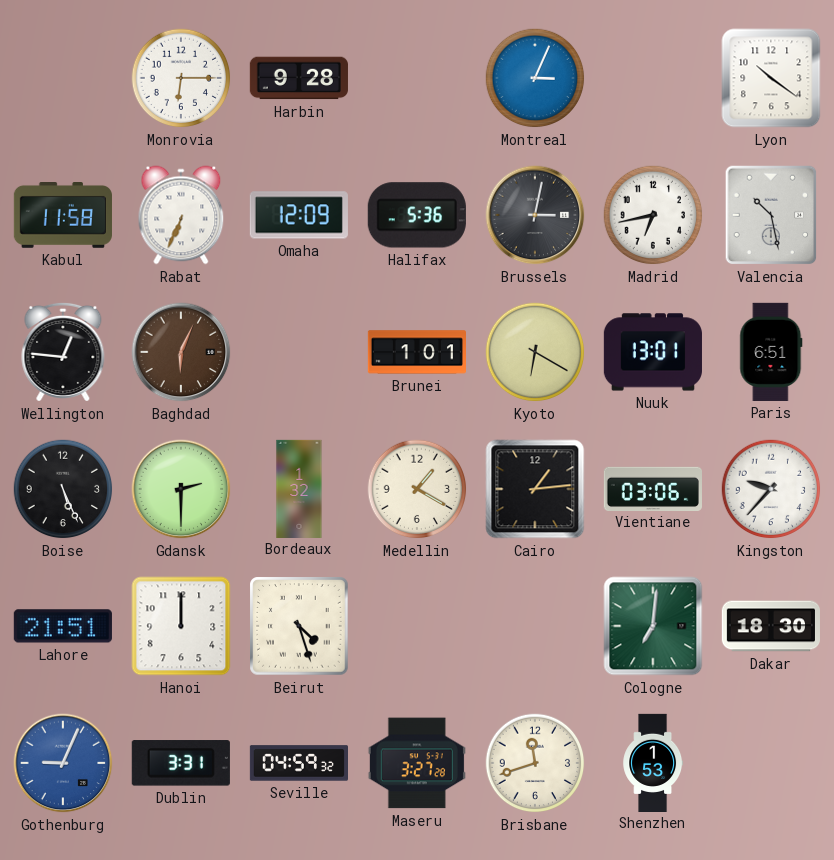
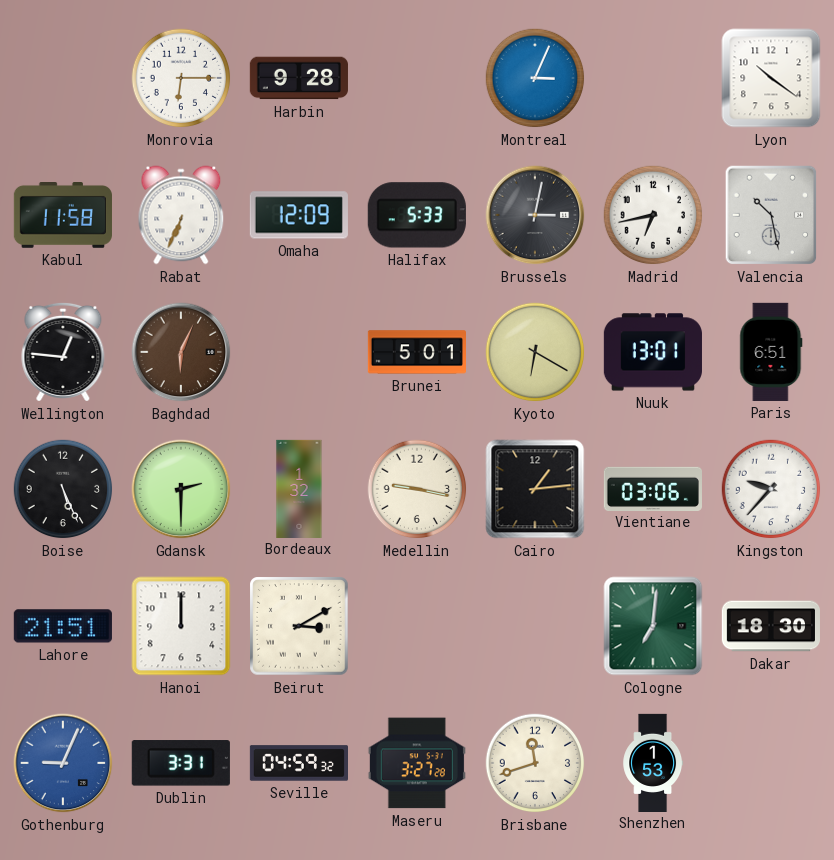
Halifax: 5:36 -> 5:33 (417, 215)
Brunei: 1:01 -> 5:01 (416, 352)
Medellin: 1:20 -> 9:17 (417, 489)
Beirut: 4:27 -> 3:10 (299, 626)
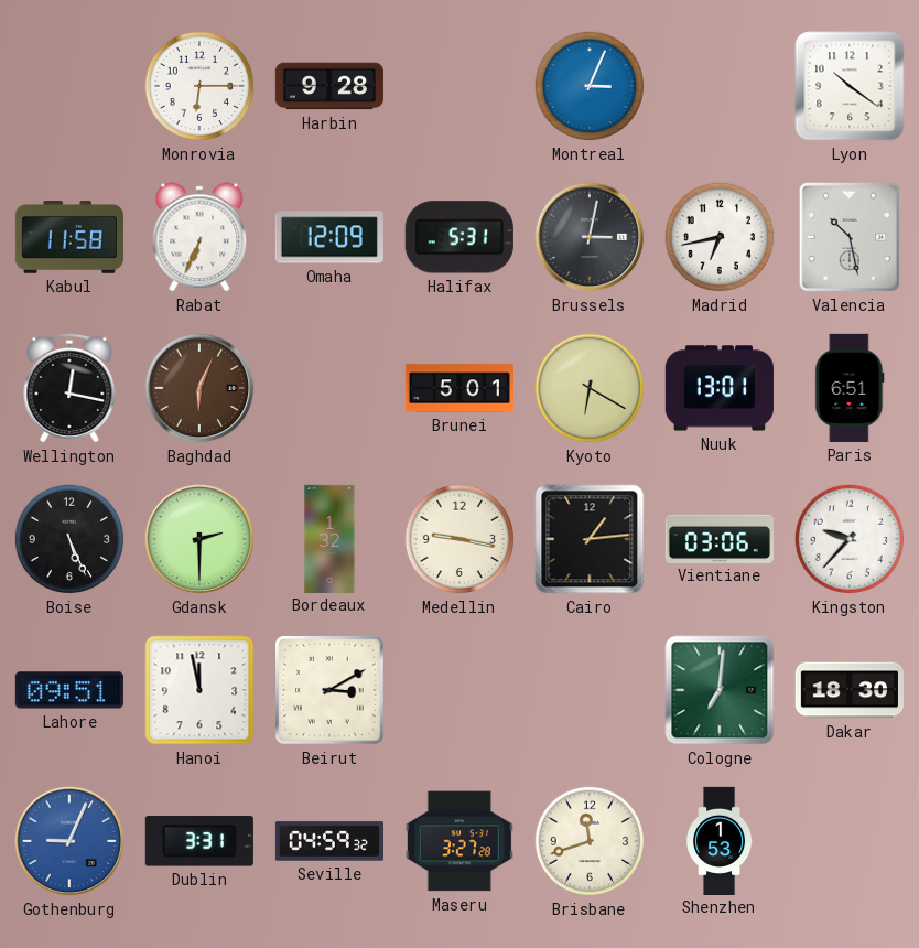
Halifax: 5:33 -> 5:31 (459, 237)
Wellington: 12:46 -> 12:17 (69, 388)
Lahore: 21:51 -> 09:51 (69, 690)
Hanoi: 12:00 -> 11:58 (199, 690)
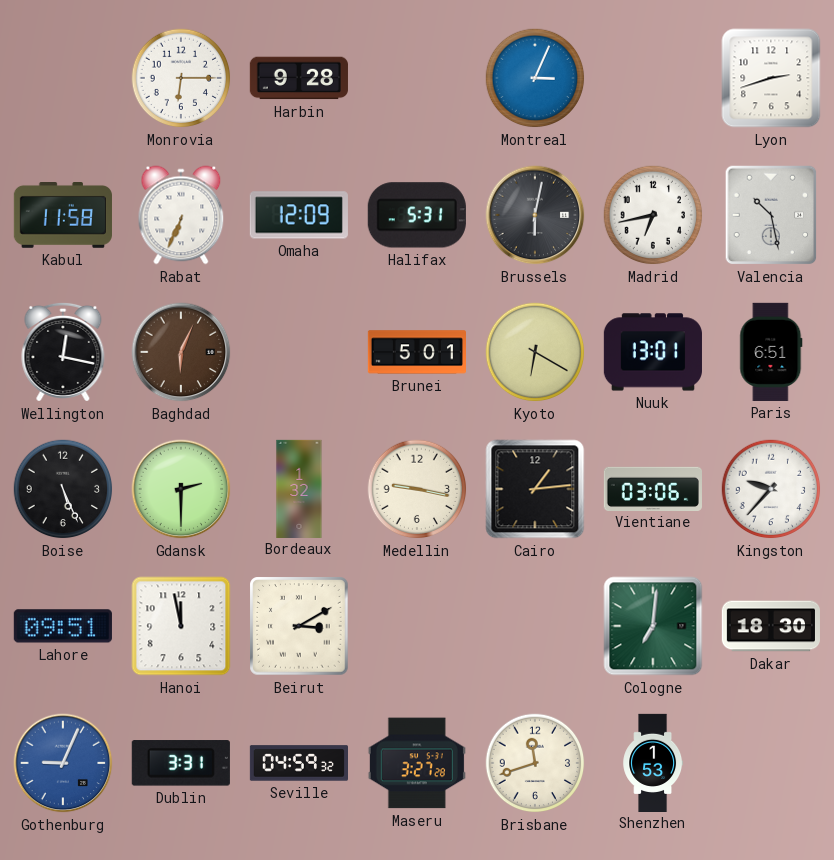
Lyon: 10:21 -> 2:42 (771, 78)
Brussels: 3:02 -> 6:02 (535, 215)
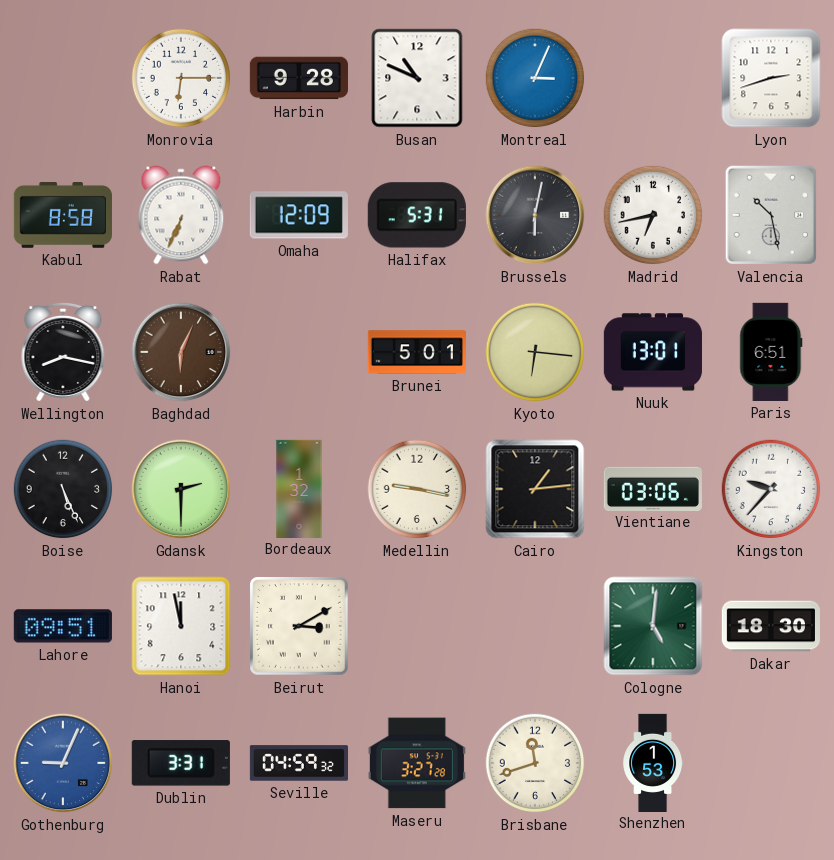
Busan: none -> 10:49 (417, 78)
Kabul: 11:58 -> 8:58 (63, 216)
Wellington: 12:17 -> 8:17 (63, 352)
Kyoto: 6:20 -> 6:16 (535, 352)
Cologne: 7:01 -> 5:01 (653, 626)
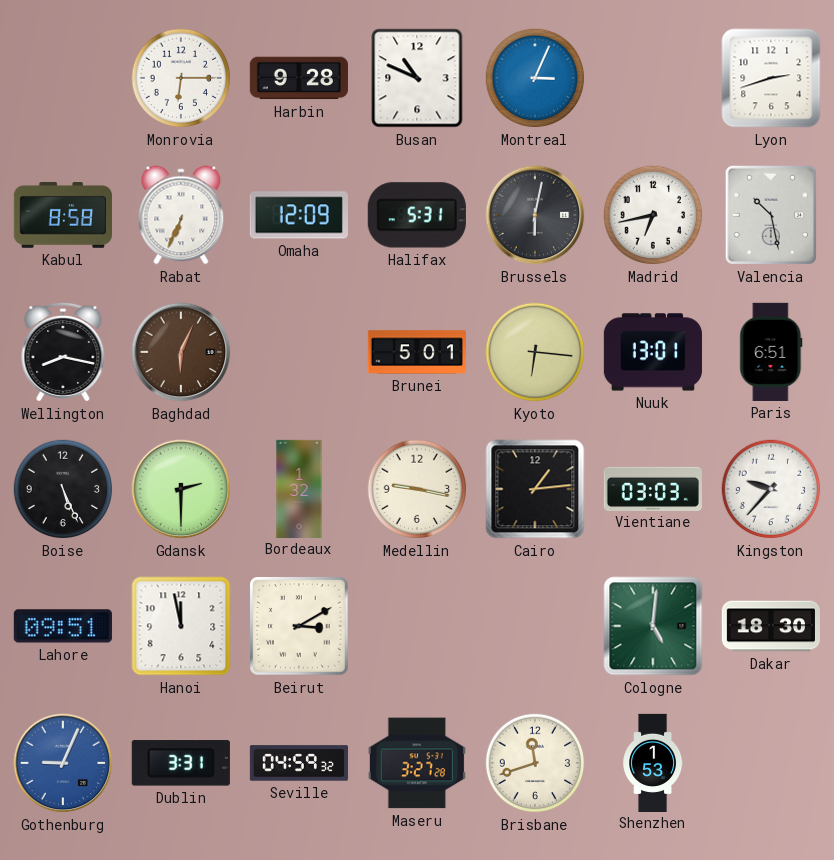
Vientiane: 03:06 -> 03:03 (653, 488)
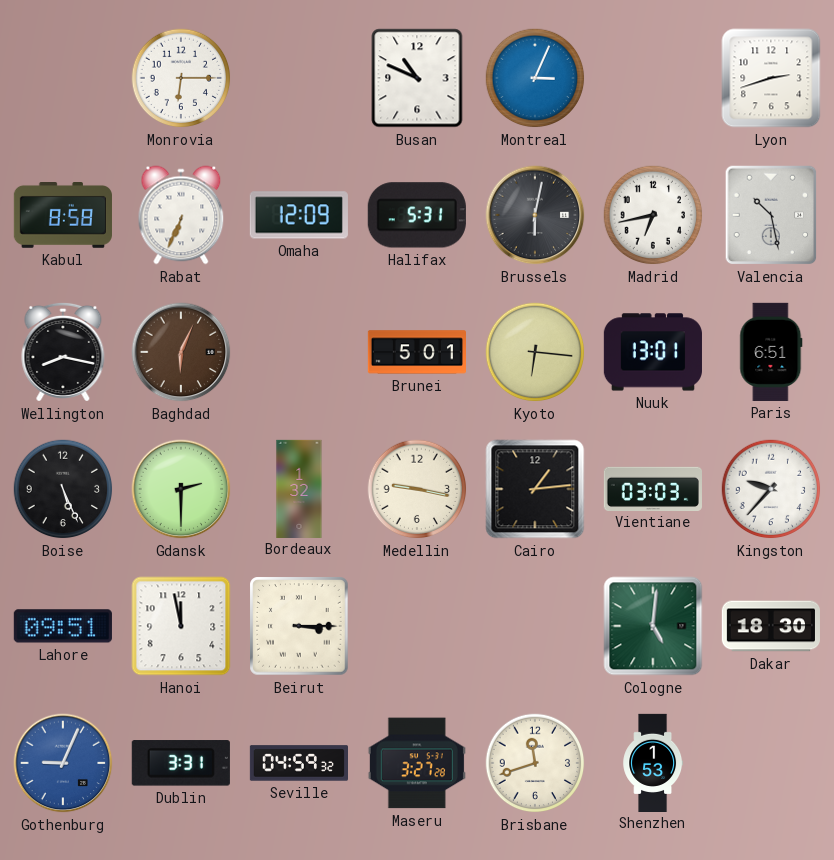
Harbin: 9:28 -> none (299, 78)
Beirut: 3:10 -> 3:15 (299, 626)
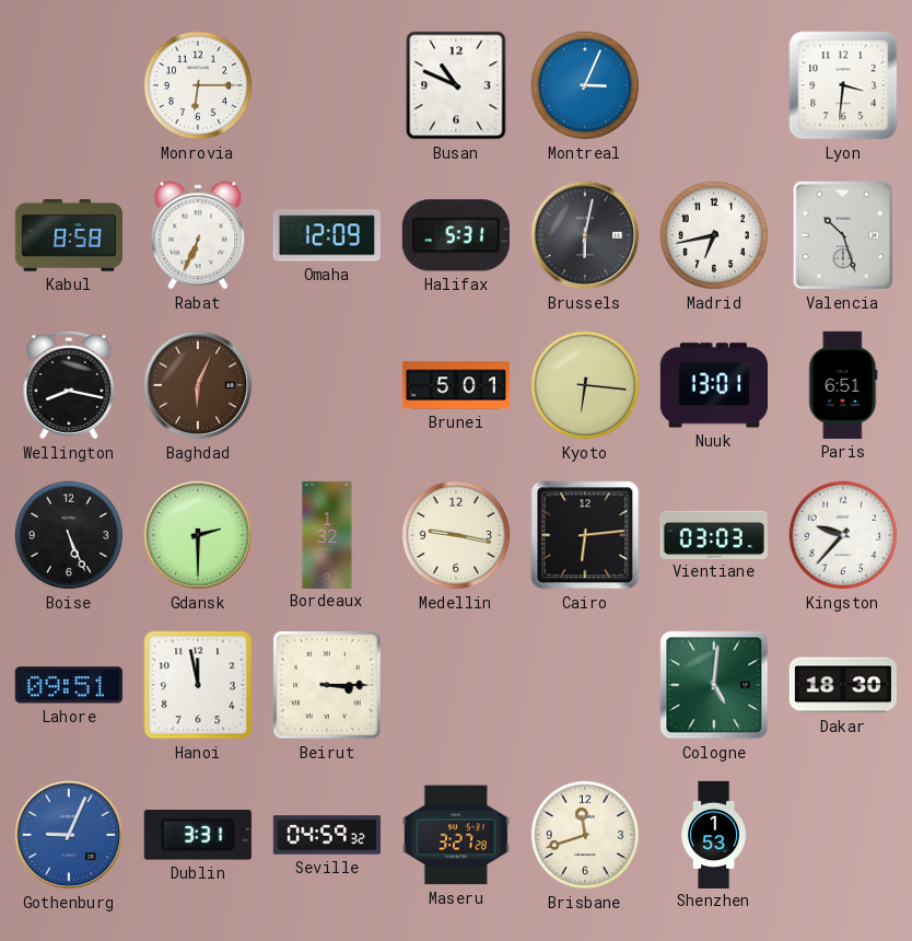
Lyon: 2:42 -> 3:31 (843, 85)
Valencia: 10:28 -> 10:27 (843, 235)
Cairo: 1:14 -> 6:14 (585, 535)
